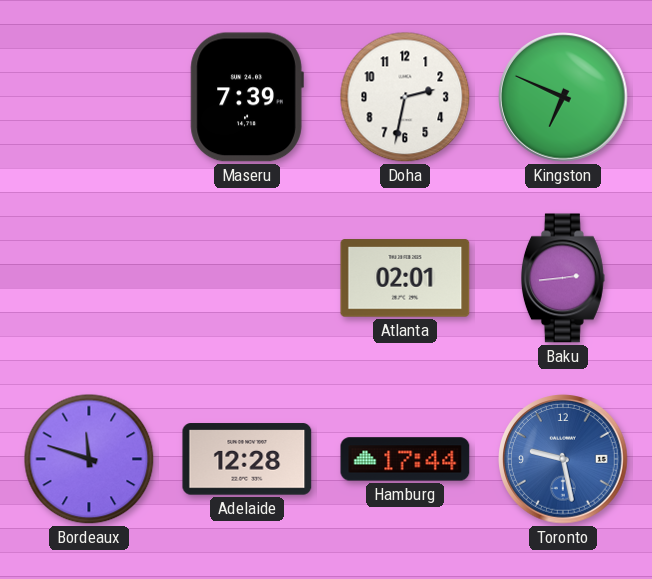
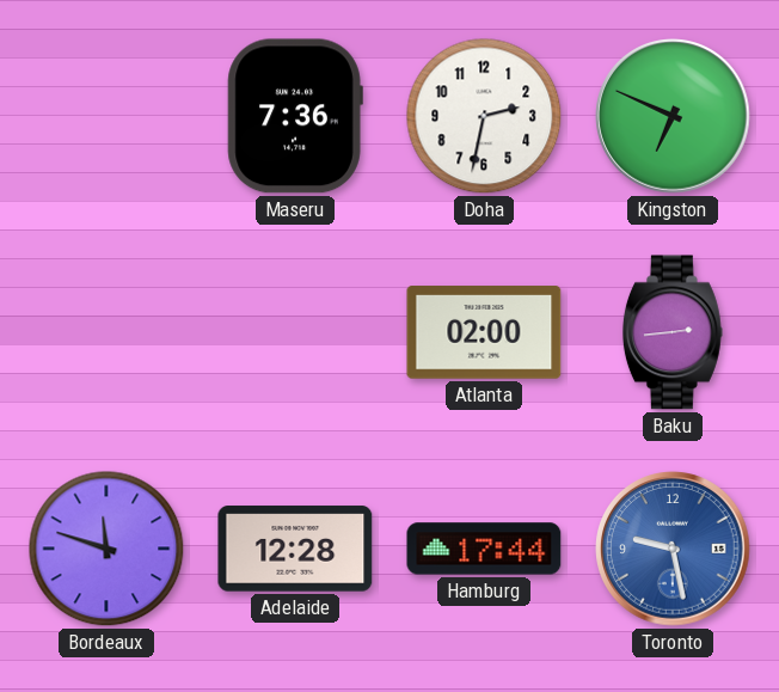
Maseru: 7:39 -> 7:36 (295, 116)
Atlanta: 02:01 -> 02:00 (484, 332)
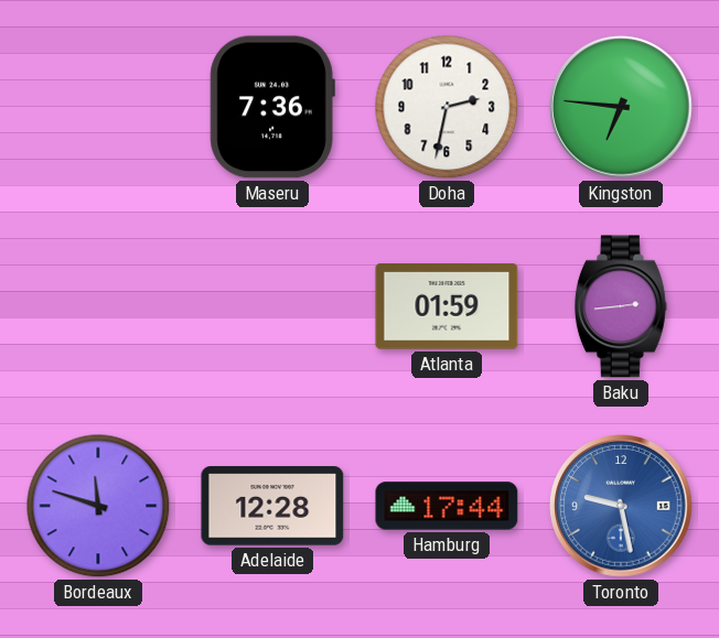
Kingston: 6:49 -> 6:46 (621, 107)
Atlanta: 02:00 -> 01:59 (447, 306)
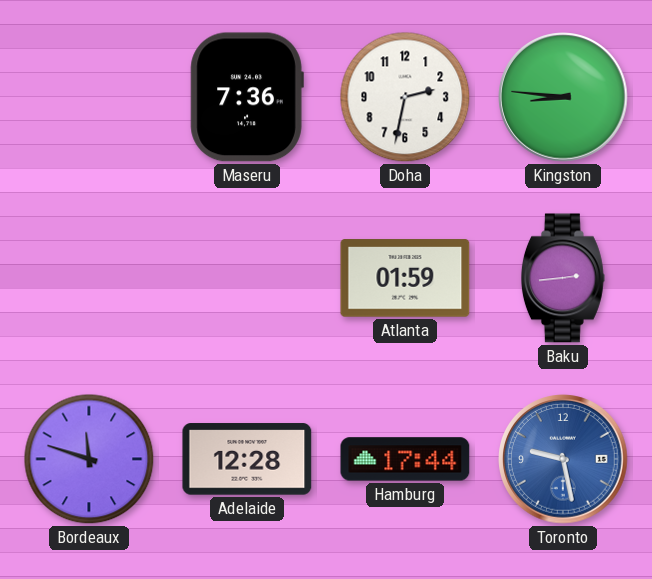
Kingston: 6:46 -> 8:46 (563, 97)
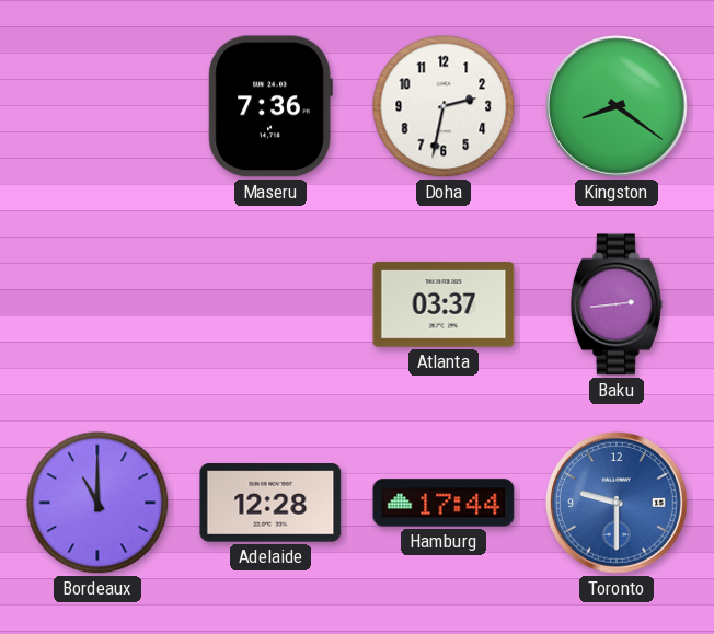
Kingston: 8:46 -> 8:21 (617, 106)
Atlanta: 01:59 -> 03:37 (444, 304)
Bordeaux: 11:48 -> 11:00 (97, 503)
Toronto: 9:28 -> 9:30 (617, 503)
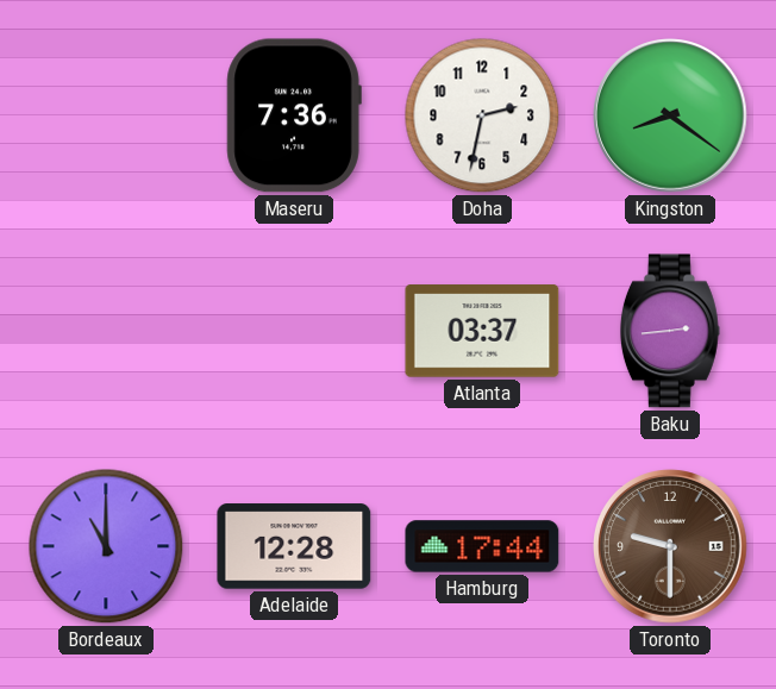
Toronto dial: blue -> brown (670, 546)
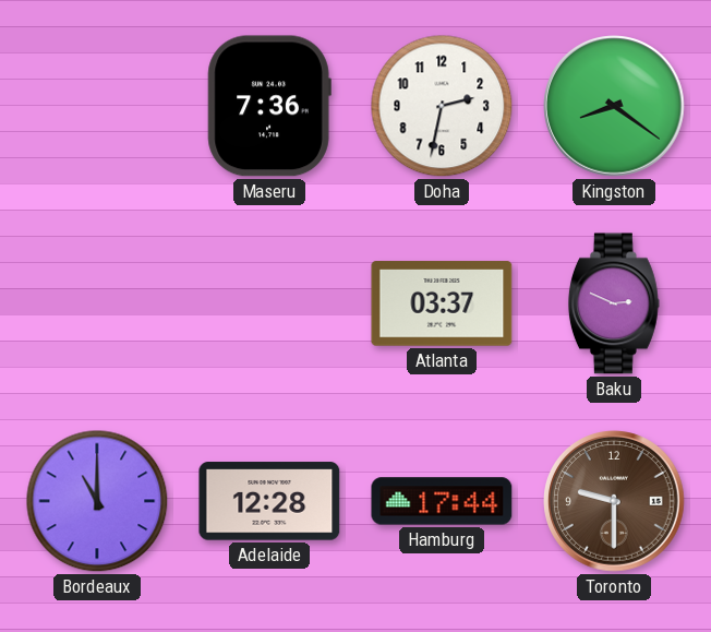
Baku: 2:44 -> 2:49 (614, 303)
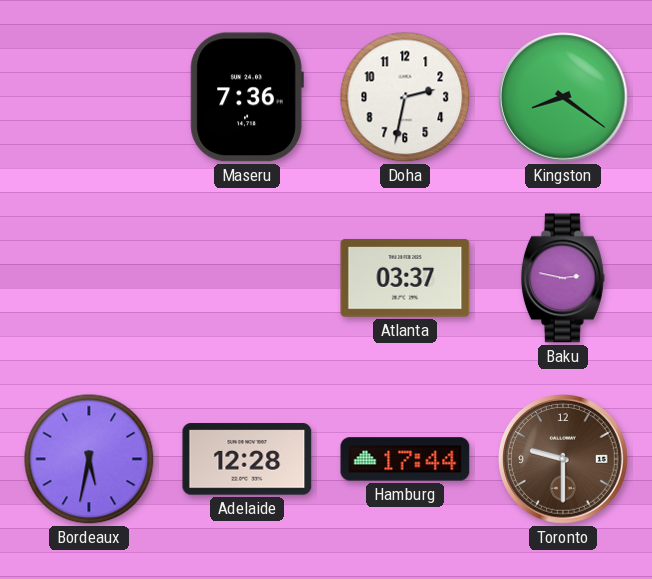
Baku: 2:49 -> 2:47 (563, 278)
Bordeaux: 11:00 -> 5:32 (89, 459)
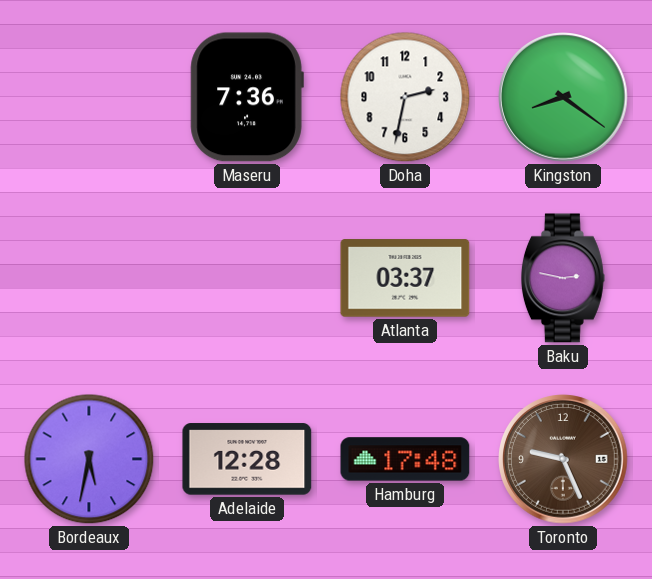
Hamburg: 17:44 -> 17:48 (405, 459)
Toronto: 9:30 -> 9:26 (563, 459)
